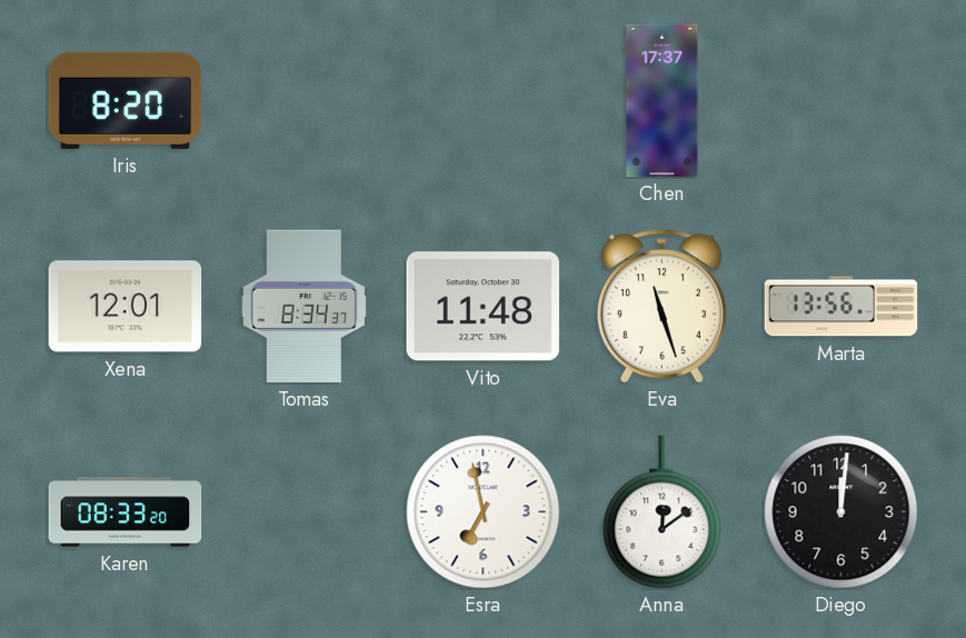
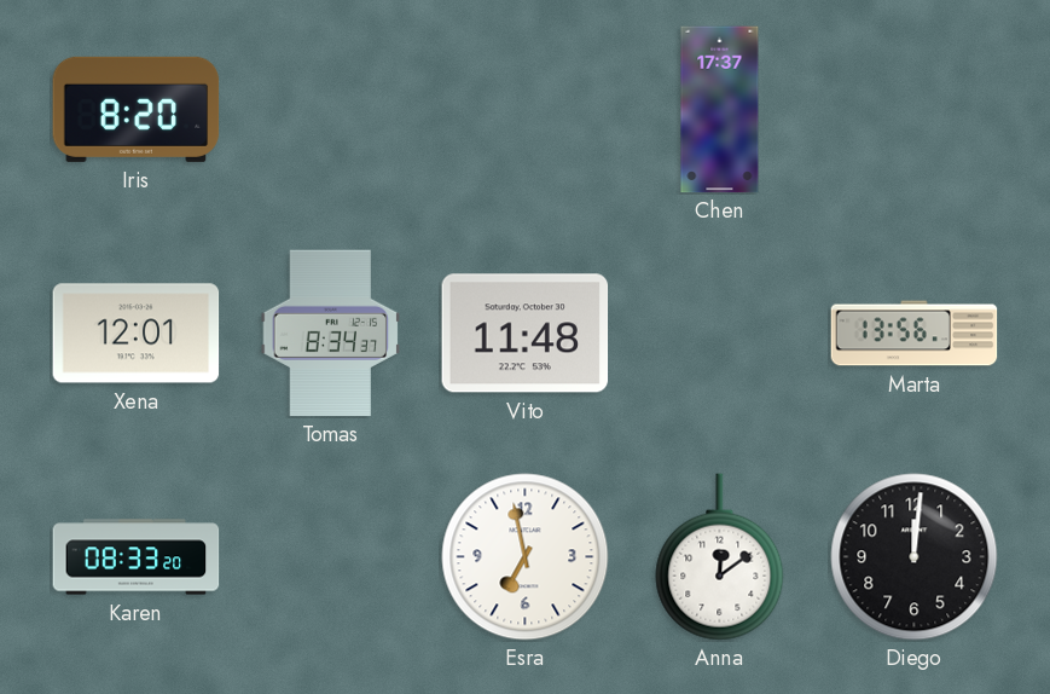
Eva: 11:27 -> none (661, 307)
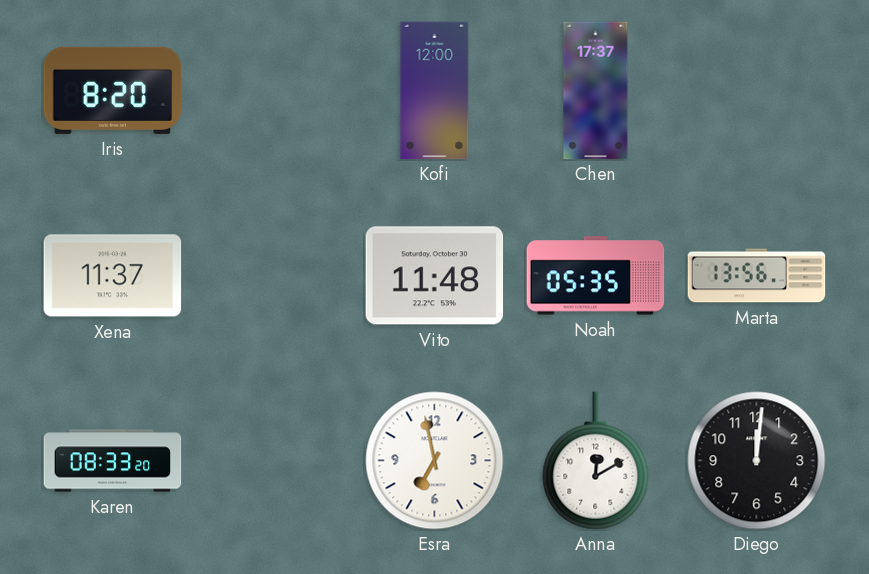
Kofi: none -> 12:00 (435, 91)
Xena: 12:01 -> 11:37 (113, 276)
Tomas: 8:34 -> none (331, 334)
Noah: none -> 05:35 (596, 276)
Anna: 12:09 -> 12:10 (596, 461)
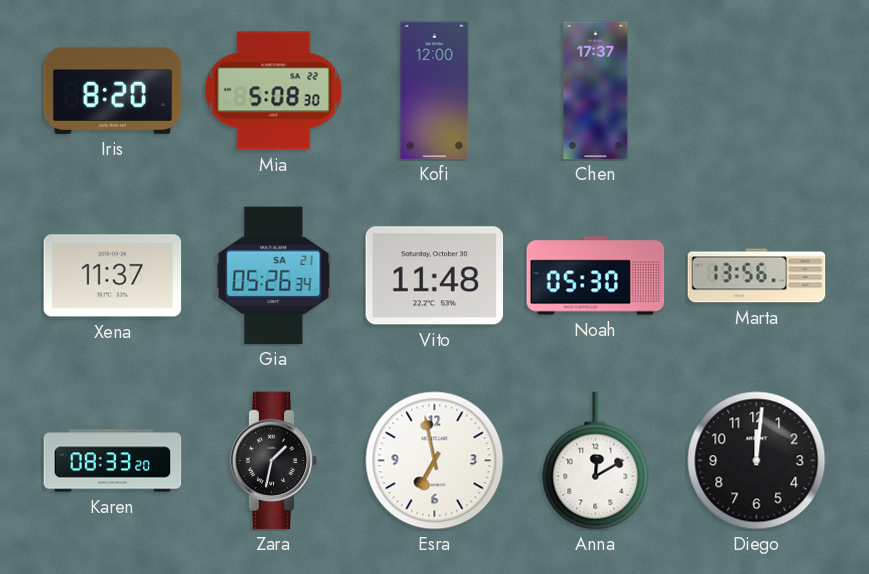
Mia: none -> 5:08 (274, 91)
Gia: none -> 05:26 (274, 276)
Noah: 05:35 -> 05:30 (596, 276)
Zara: none -> 1:32 (274, 461)
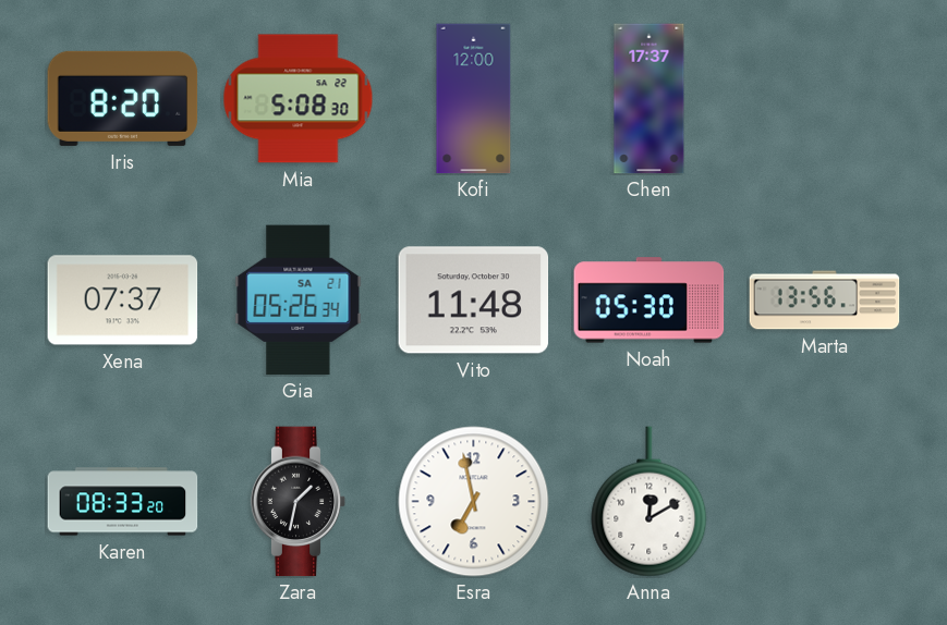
Xena: 11:37 -> 07:37 (123, 301)
Diego: 12:01 -> none (757, 461)
